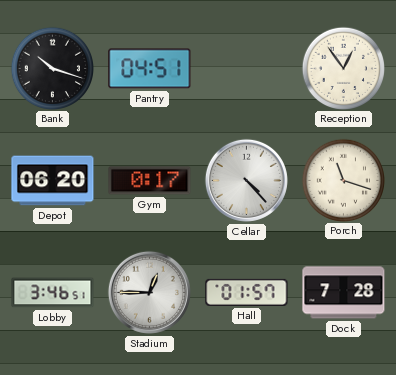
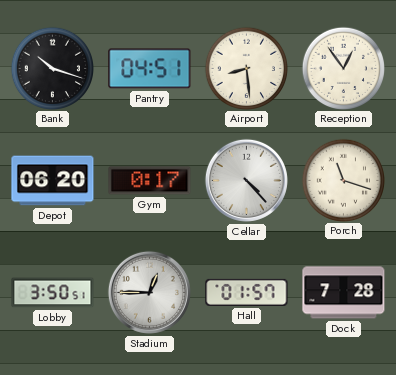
Airport: none -> 8:29 (246, 68)
Lobby: 3:46 -> 3:50 (53, 293)
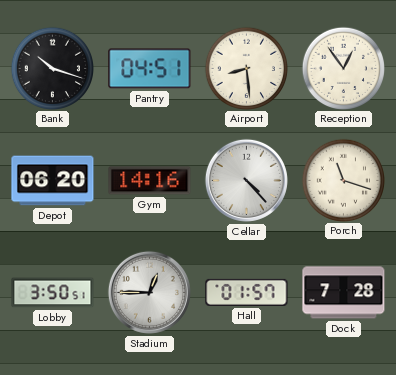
Gym: 0:17 -> 14:16 (150, 181)
